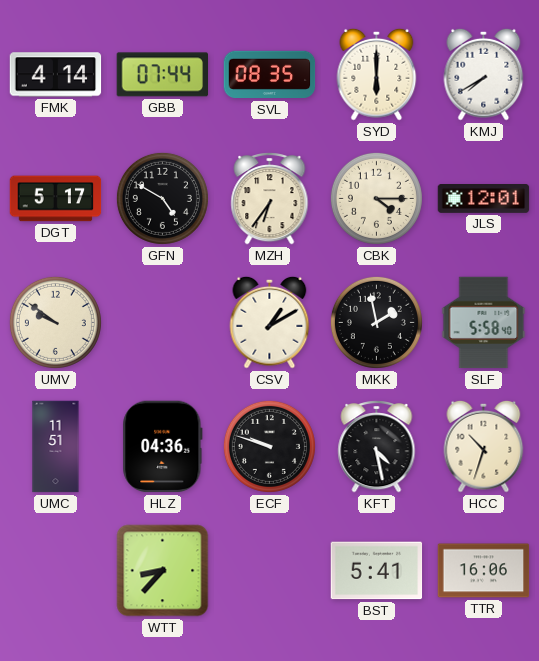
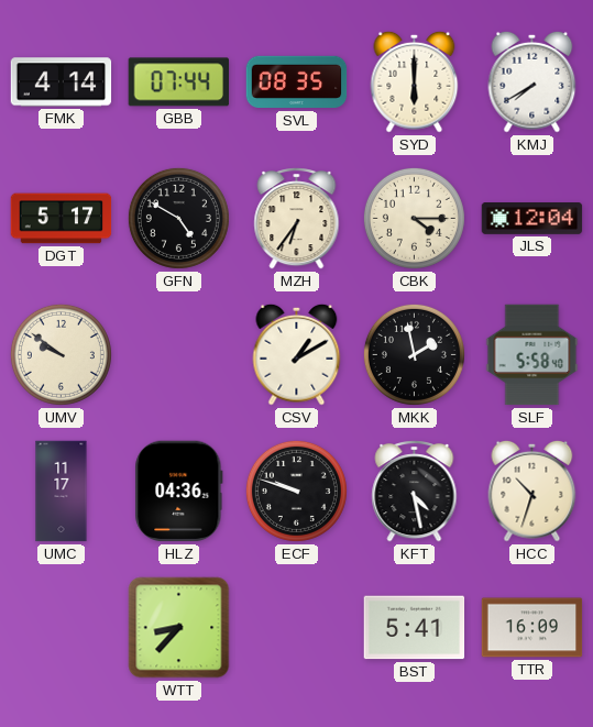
JLS: 12:01 -> 12:04 (532, 219)
UMC: 11:51 -> 11:17 (62, 492)
TTR: 16:06 -> 16:09 (532, 628)
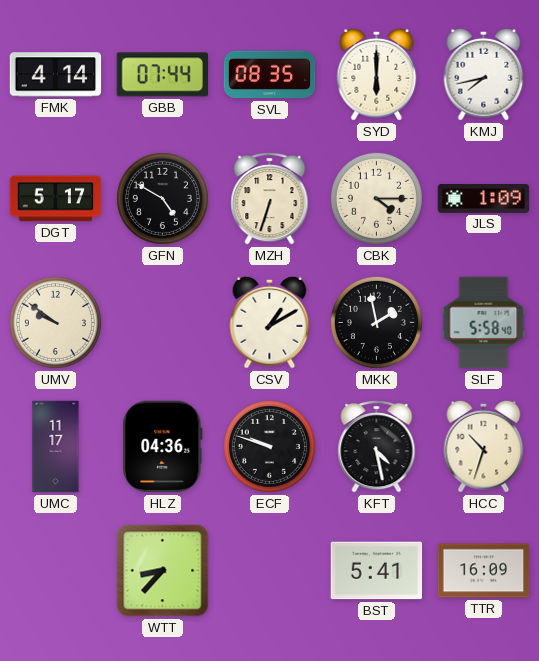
KMJ: 7:40 -> 7:43 (484, 74)
MZH: 6:36 -> 6:33 (270, 199)
JLS: 12:04 -> 1:09 (484, 199)
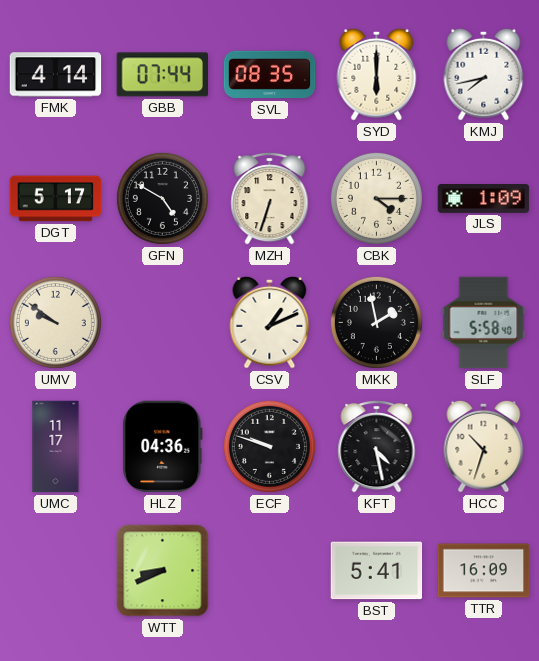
CSV: 1:10 -> 1:11 (270, 322)
WTT: 8:37 -> 8:41 (163, 571)
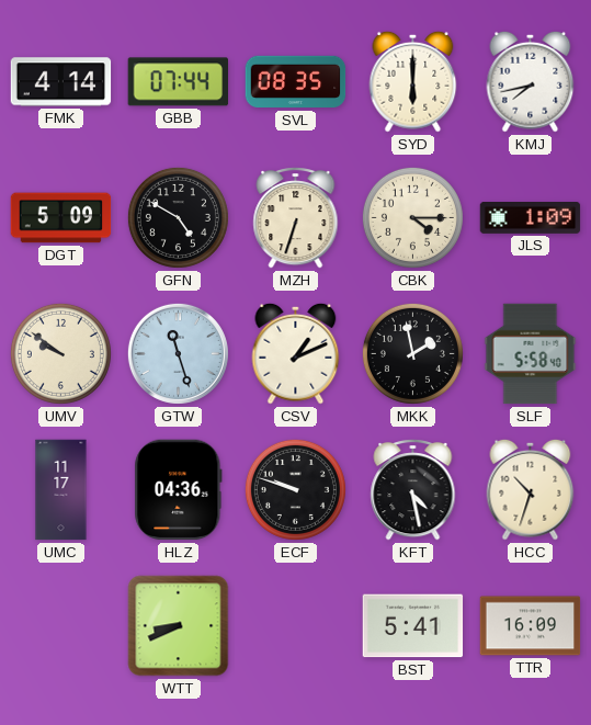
DGT: 5:17 -> 5:09 (61, 218)
GTW: none -> 11:27 (178, 353)
